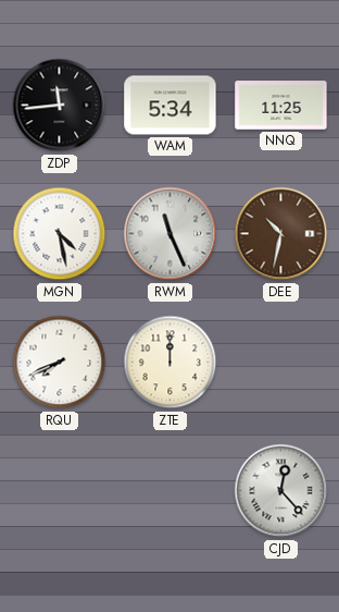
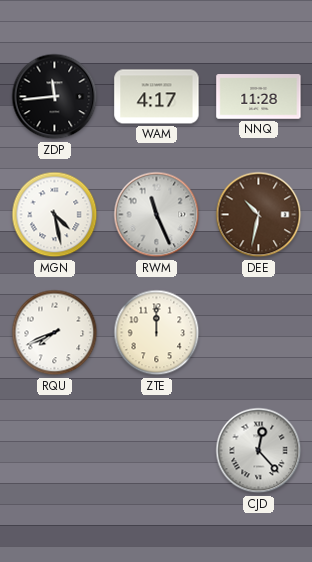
WAM: 5:34 -> 4:17 (157, 97)
NNQ: 11:25 -> 11:28 (259, 97)
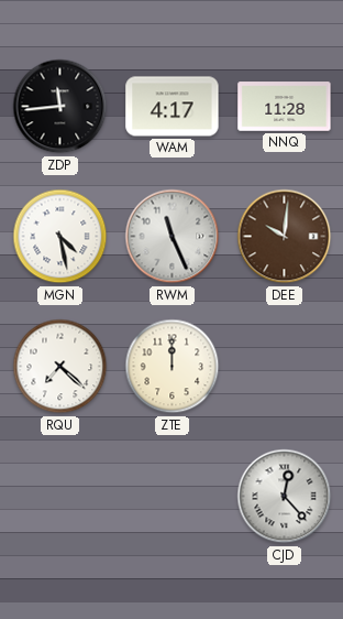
DEE: 10:32 -> 10:01 (285, 237)
RQU: 7:41 -> 7:22 (60, 367)
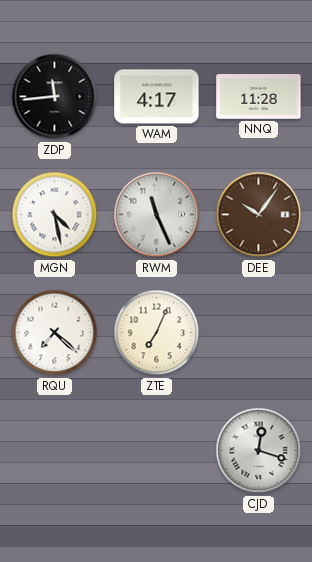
DEE: 10:01 -> 10:06 (259, 215)
ZTE: 12:00 -> 7:04 (157, 333)
CJD: 12:23 -> 12:18 (259, 451)
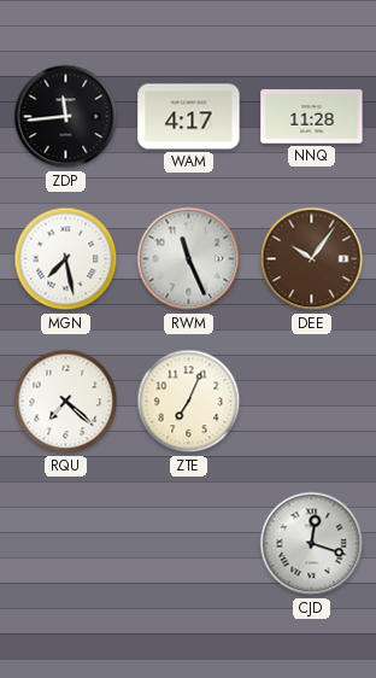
MGN: 4:28 -> 7:28 (66, 259)
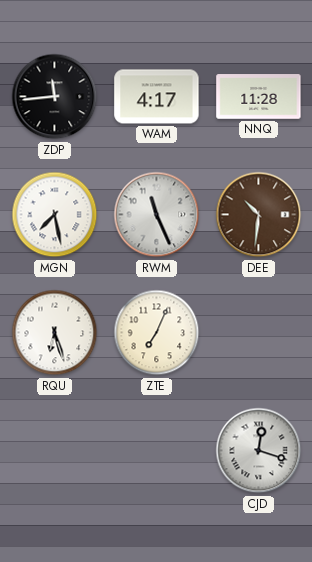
DEE: 10:06 -> 10:31 (259, 215)
RQU: 7:22 -> 6:27 (55, 333)
